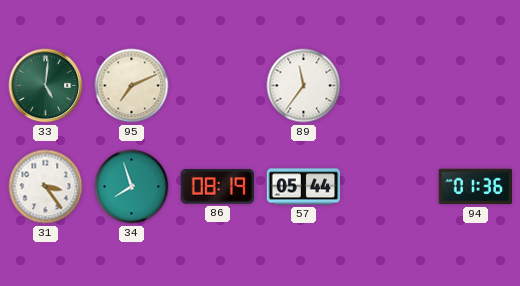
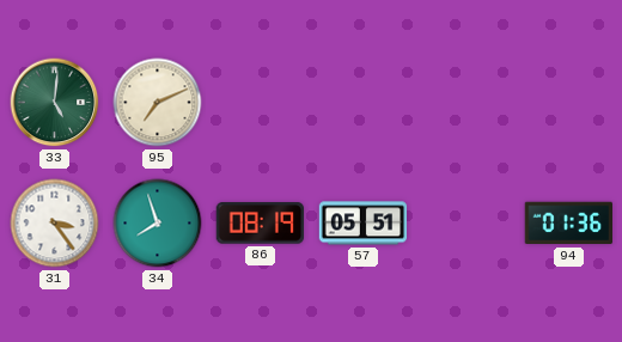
89: 11:36 -> none (304, 86)
57: 05:44 -> 05:51 (364, 224)
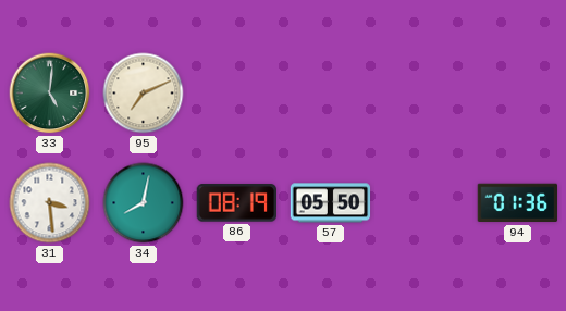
31: 3:24 -> 3:29 (50, 203)
34: 7:57 -> 8:02 (144, 203)
57: 05:51 -> 05:50 (331, 203)
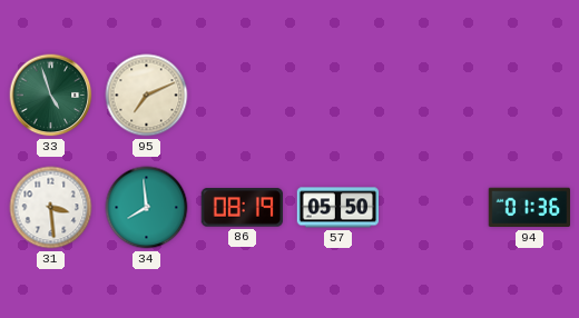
33: 5:01 -> 4:57 (51, 96)
34: 8:02 -> 7:59 (147, 208)
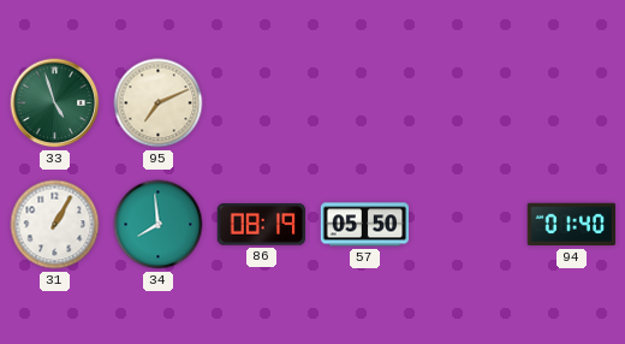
31: 3:29 -> 1:05 (55, 225)
94: 01:36 -> 01:40 (571, 225)
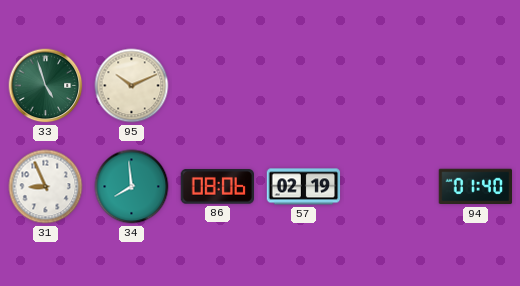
95: 7:11 -> 10:11 (132, 86)
31: 1:05 -> 8:56 (46, 187)
86: 08:19 -> 08:06 (217, 187)
57: 05:50 -> 02:19 (304, 187)
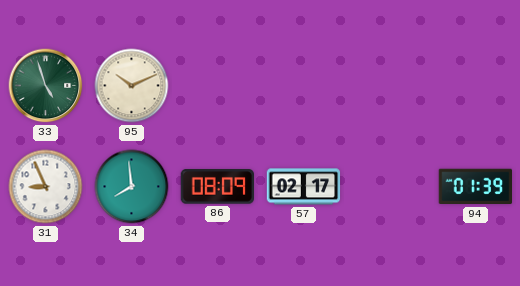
86: 08:06 -> 08:09 (217, 187)
57: 02:19 -> 02:17 (304, 187)
94: 01:40 -> 01:39 (475, 187)
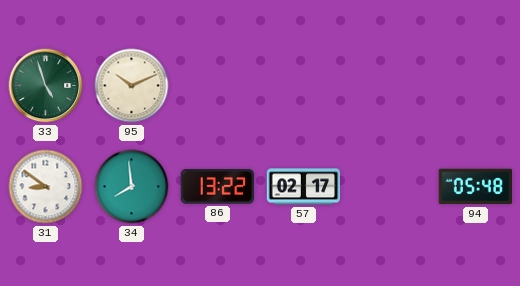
31: 8:56 -> 8:51 (46, 187)
86: 08:09 -> 13:22 (217, 187)
94: 01:39 -> 05:48 (475, 187)
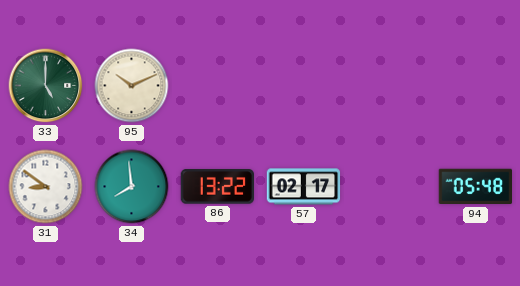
33: 4:57 -> 5:00 (46, 86)
